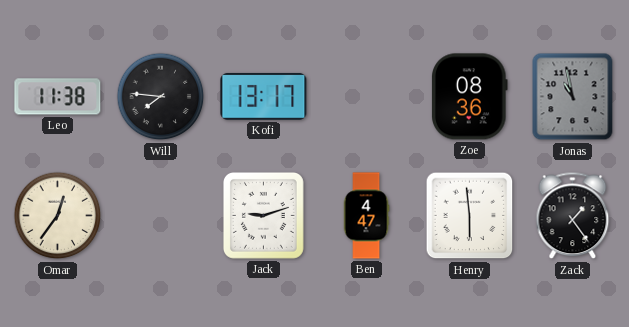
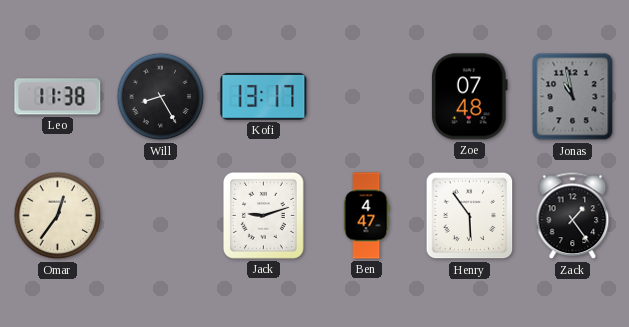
Will: 7:46 -> 8:25 (161, 97)
Zoe: 08:36 -> 07:48 (470, 97)
Henry: 5:59 -> 5:54 (470, 216)
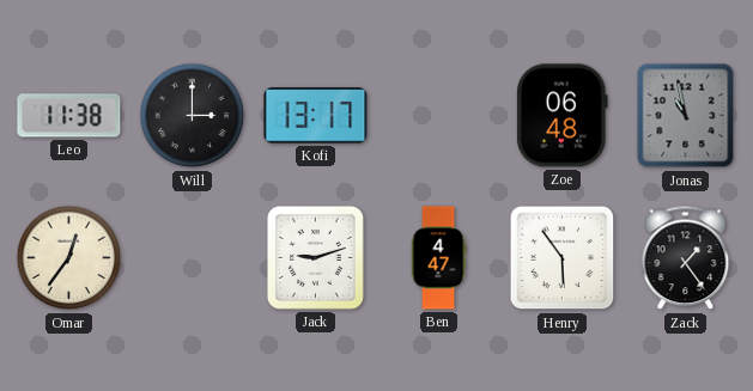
Will: 8:25 -> 3:00 (193, 116)
Zoe: 07:48 -> 06:48 (563, 116)
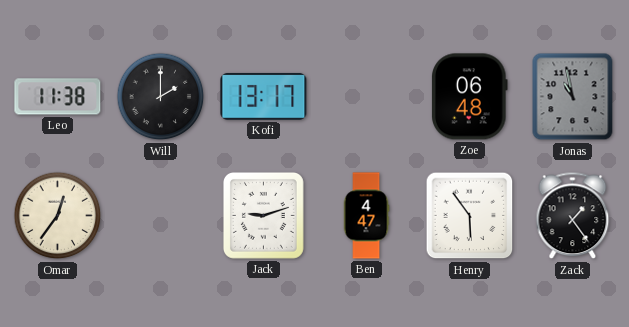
Will: 3:00 -> 2:00 (161, 97)
